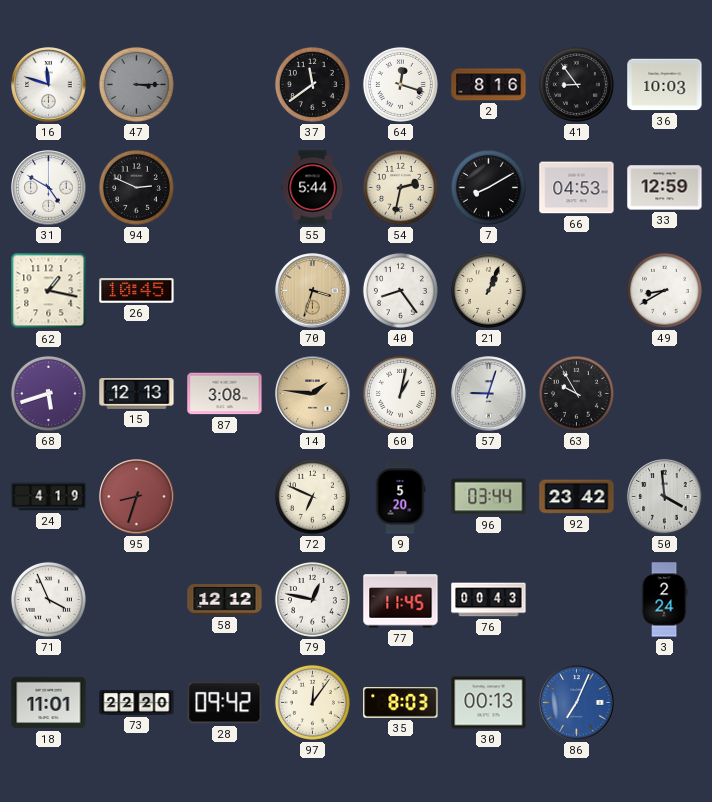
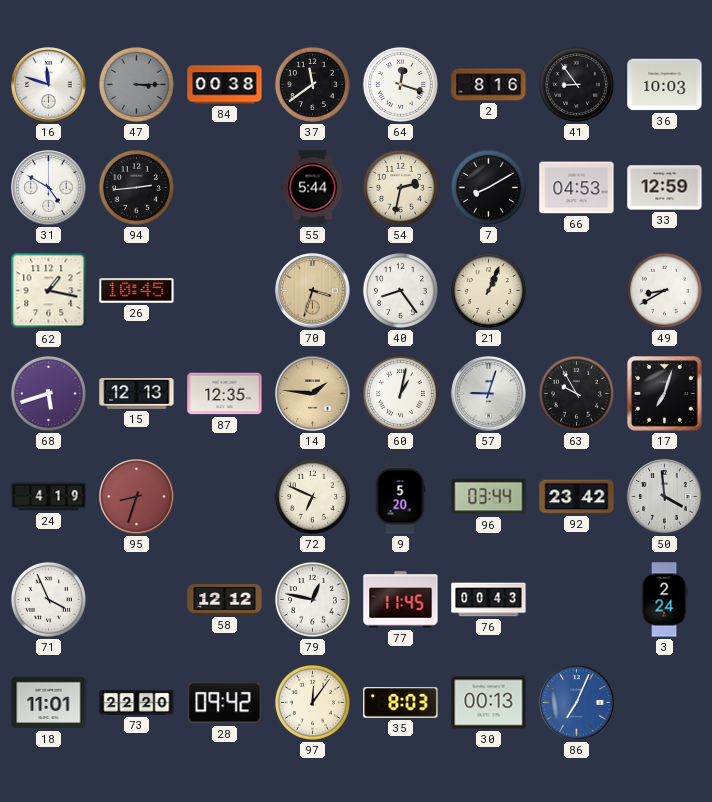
84: none -> 00:38 (225, 85)
94: 2:49 -> 2:44 (136, 187)
87: 3:08 -> 12:35 (225, 394)
17: none -> 7:03 (665, 394)
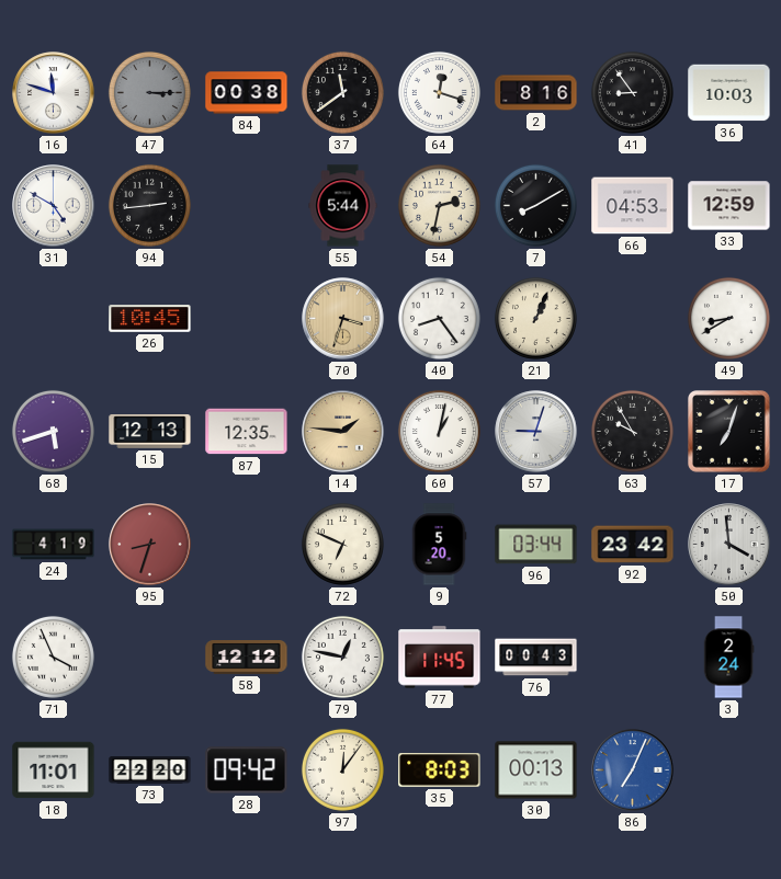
62: 1:17 -> none (49, 291)
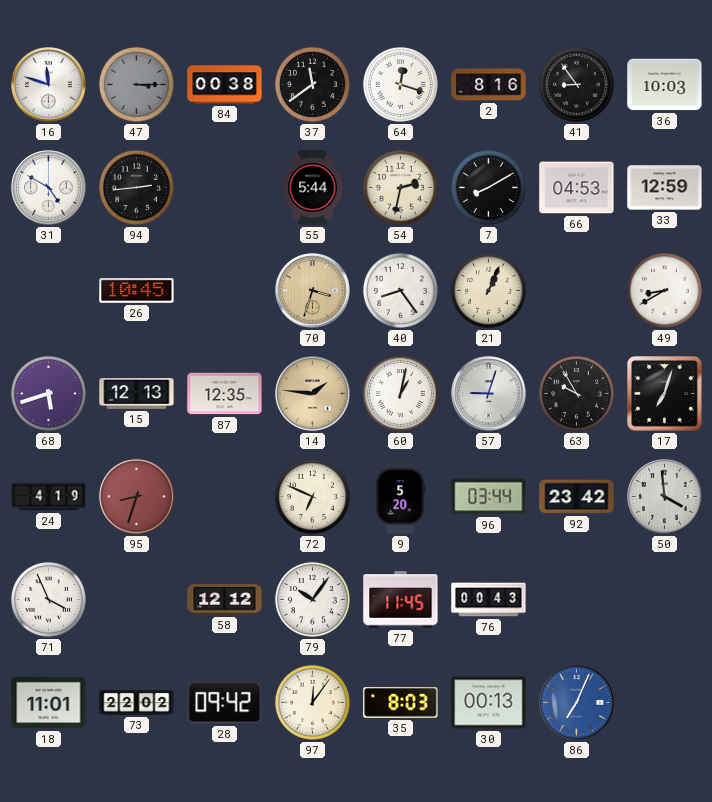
79: 12:47 -> 10:06 (312, 599)
3: 2:24 -> none (728, 658)
73: 22:20 -> 22:02 (137, 702)
